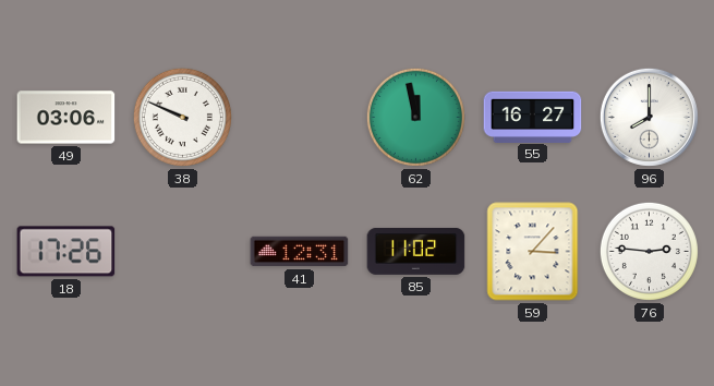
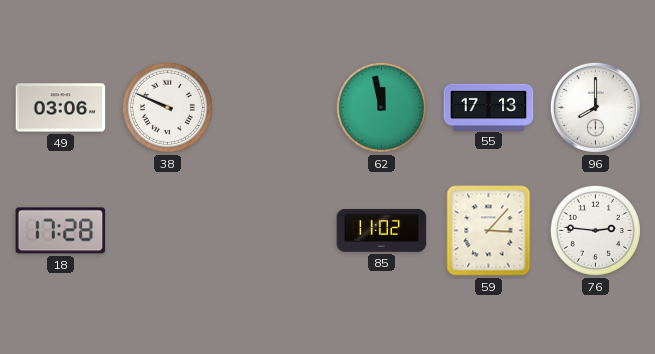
55: 16:27 -> 17:13 (489, 107)
18: 17:26 -> 17:28 (61, 231)
41: 12:31 -> none (300, 252)
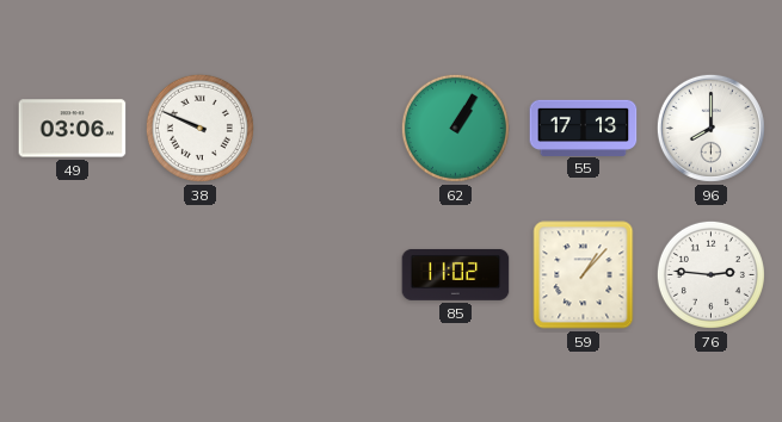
62: 11:58 -> 1:05 (455, 128)
18: 17:28 -> none (61, 231)
59: 3:07 -> 1:07 (584, 275)
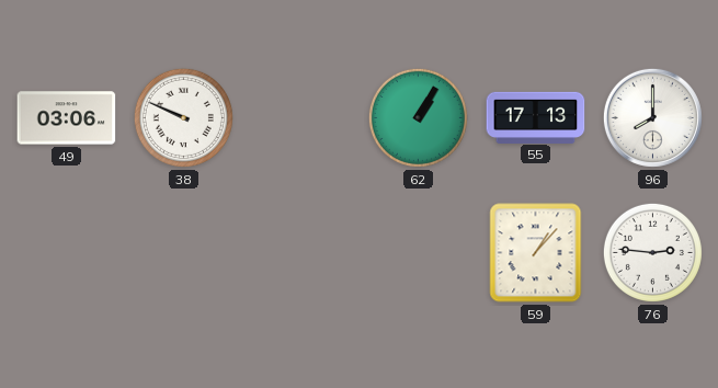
85: 11:02 -> none (456, 274)
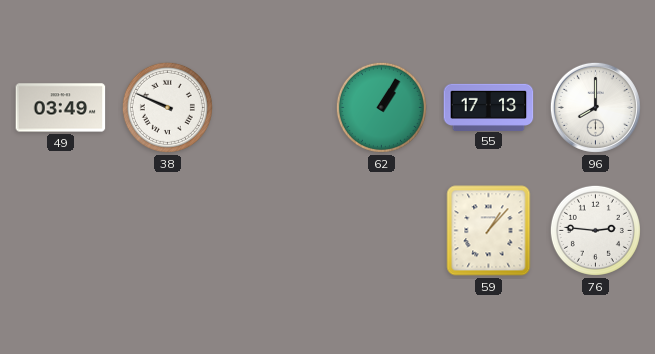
49: 03:06 -> 03:49 (61, 108)
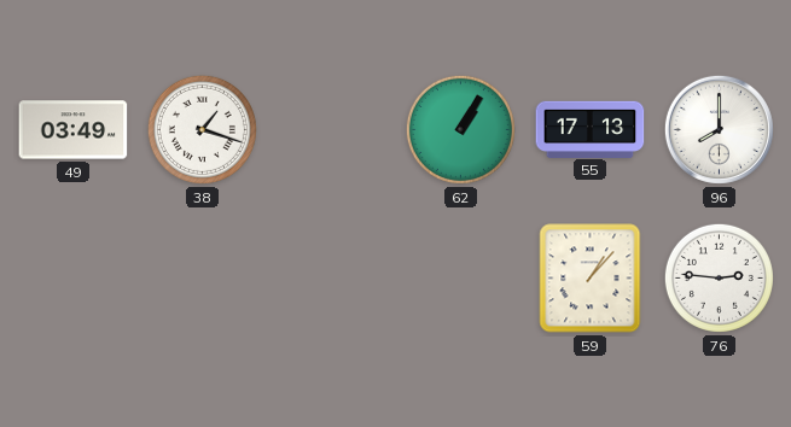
38: 9:49 -> 1:18 (202, 129)
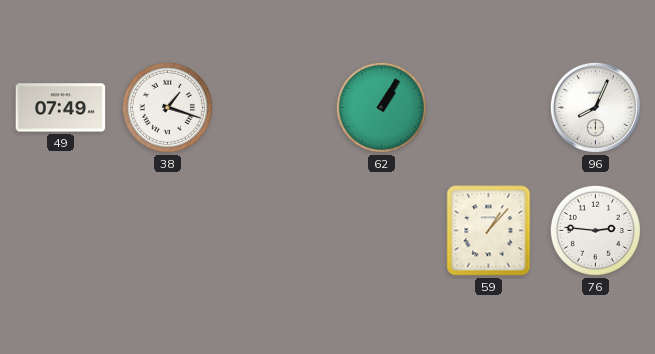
49: 03:49 -> 07:49 (61, 108)
55: 17:13 -> none (591, 129)
96: 8:00 -> 8:04 (595, 107)
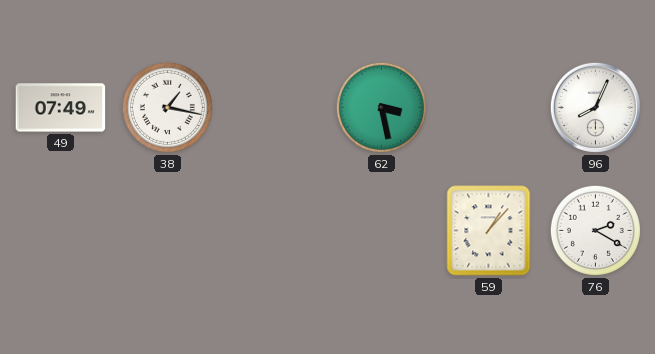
38: 1:18 -> 1:17 (167, 107)
62: 1:05 -> 3:28 (381, 107)
76: 2:46 -> 2:20 (595, 230)
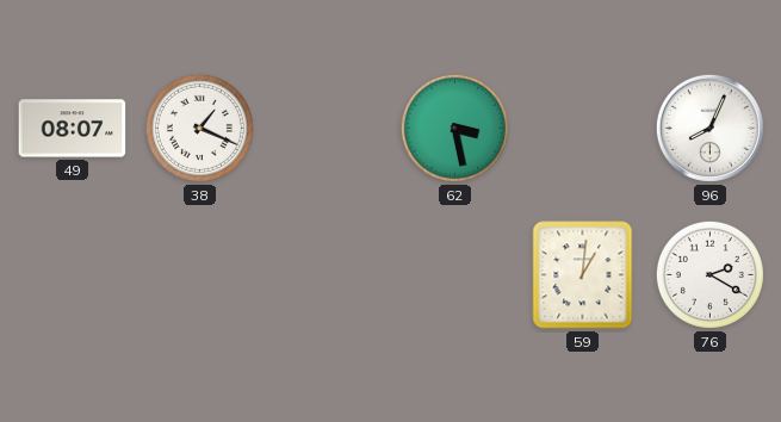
49: 07:49 -> 08:07 (73, 129)
38: 1:17 -> 1:19 (199, 128)
59: 1:07 -> 1:01 (583, 275)
